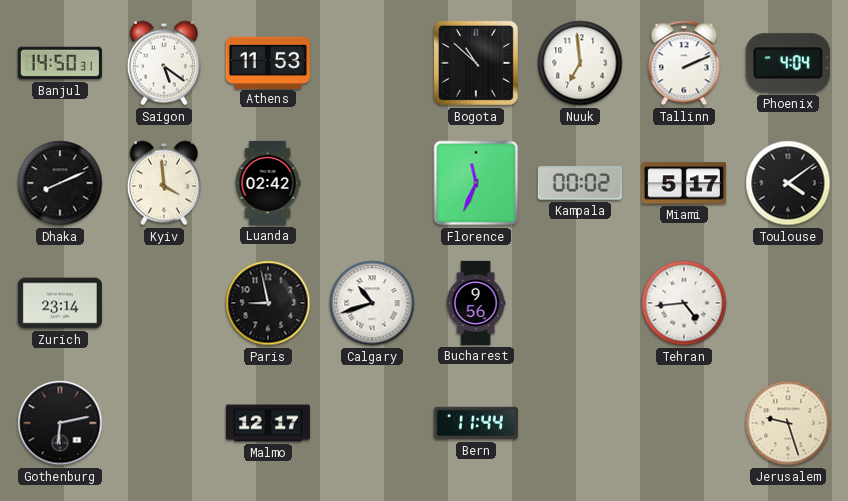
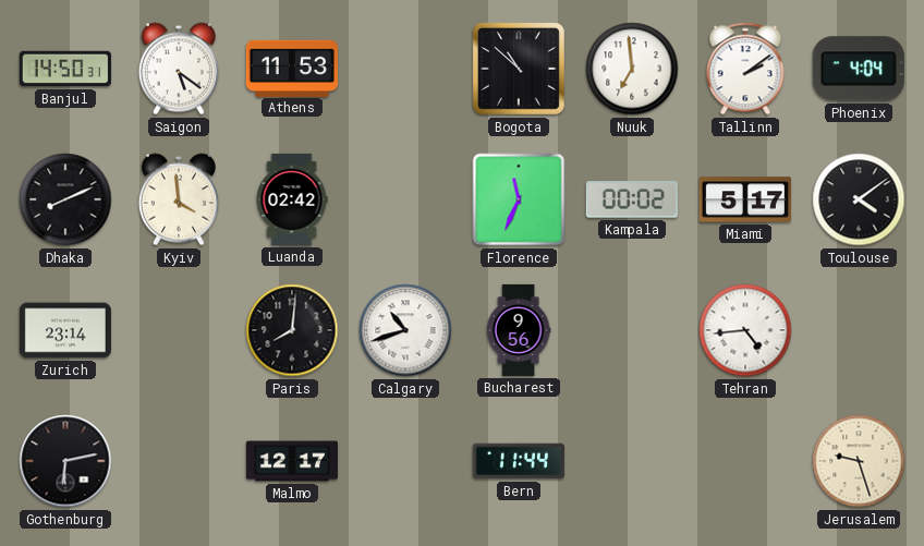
Tallinn: 2:11 -> 2:09 (745, 69)
Paris: 8:58 -> 8:01 (292, 330)
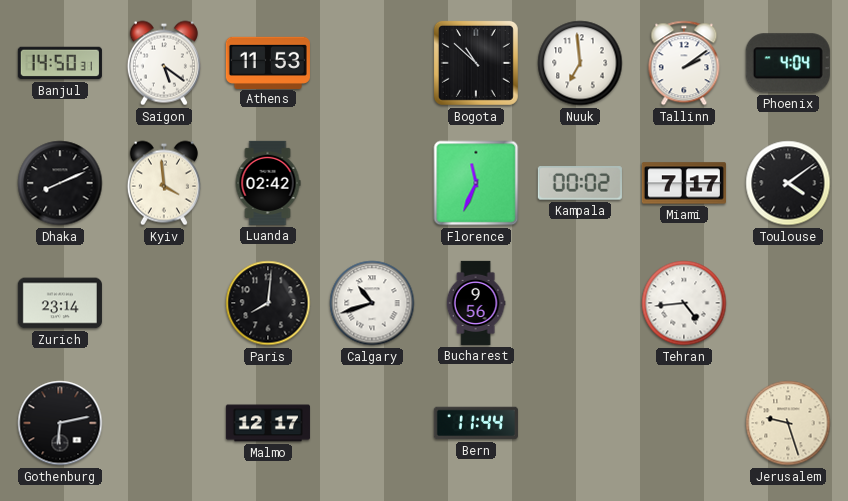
Miami: 5:17 -> 7:17 (684, 183)
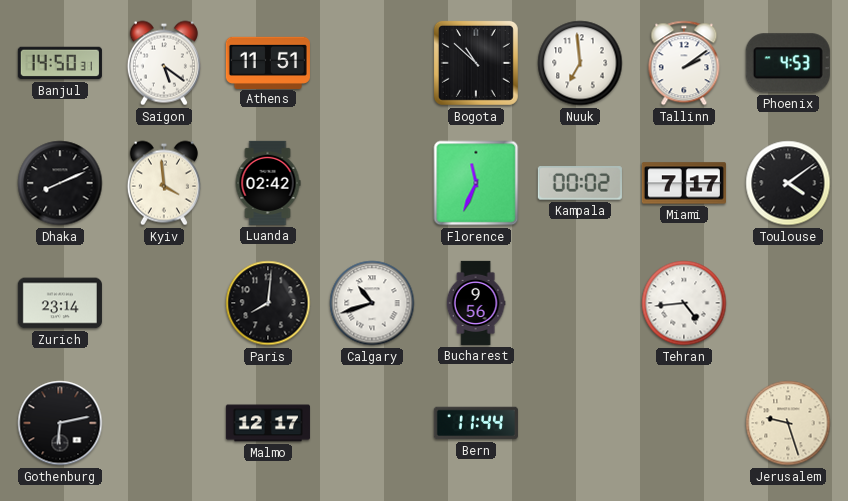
Athens: 11:53 -> 11:51 (268, 62)
Phoenix: 4:04 -> 4:53 (788, 63)
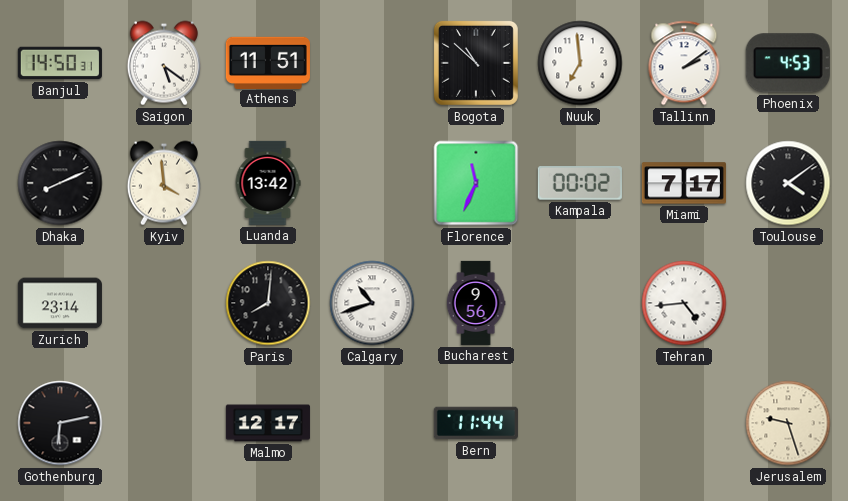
Luanda: 02:42 -> 13:42 (268, 183)
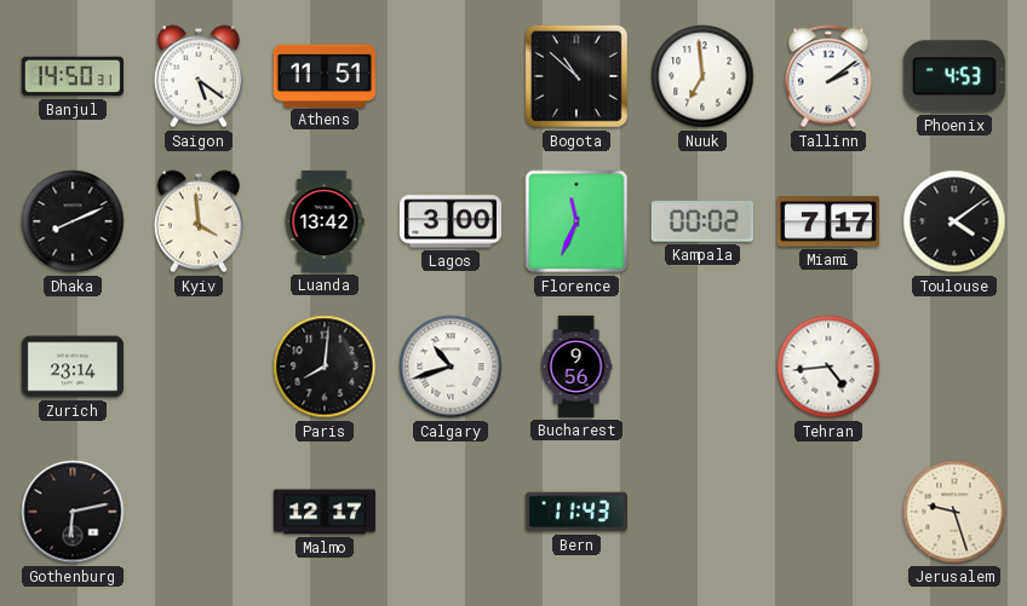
Lagos: none -> 3:00 (451, 221)
Bern: 11:44 -> 11:43 (576, 512)
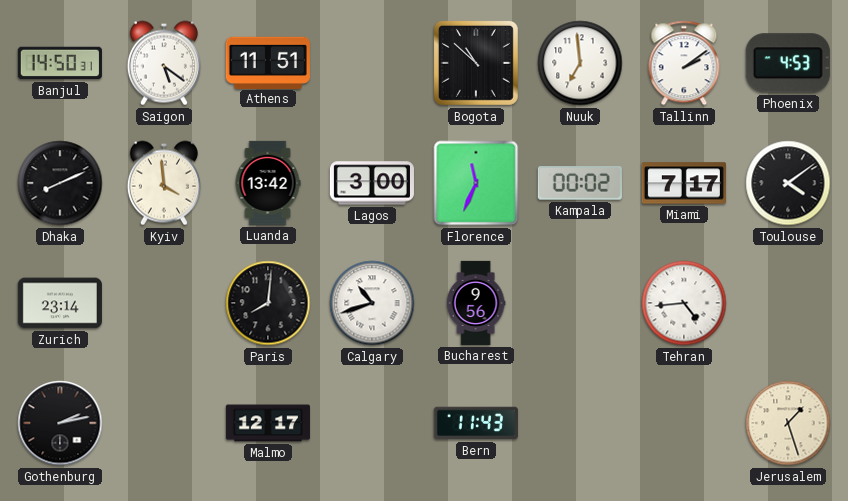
Gothenburg: 6:13 -> 2:13 (60, 423)
Jerusalem: 9:27 -> 1:27 (788, 423)
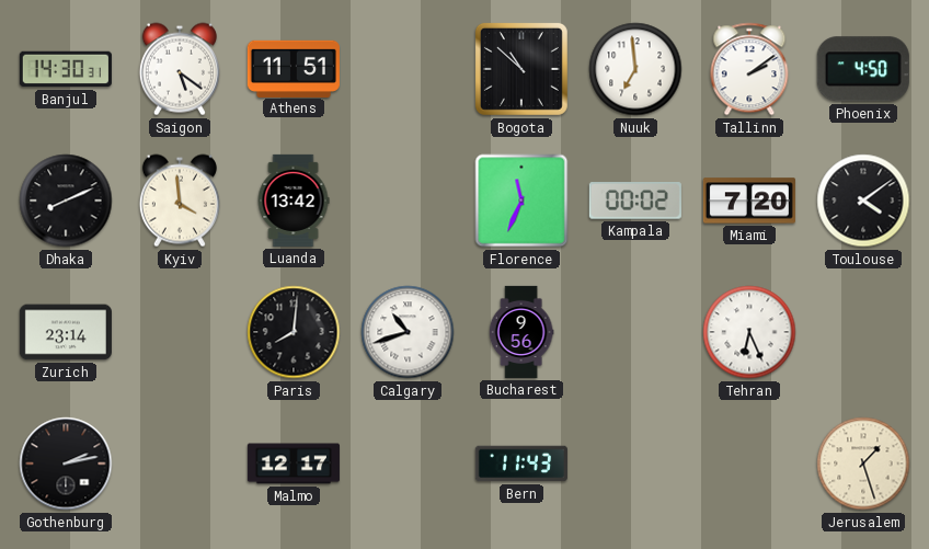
Banjul: 14:50 -> 14:30 (66, 69)
Phoenix: 4:53 -> 4:50 (863, 69)
Lagos: 3:00 -> none (372, 183)
Miami: 7:17 -> 7:20 (749, 201)
Tehran: 4:44 -> 6:26 (749, 332)
